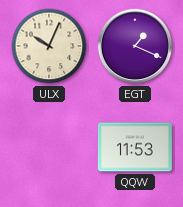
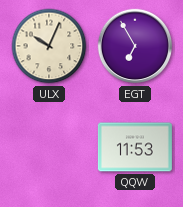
EGT: 1:19 -> 6:55 (135, 46)
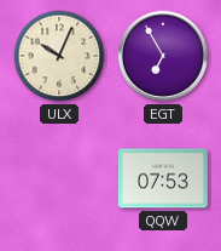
QQW: 11:53 -> 07:53 (163, 178)
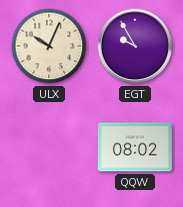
EGT: 6:55 -> 9:55 (135, 46)
QQW: 07:53 -> 08:02 (135, 147)
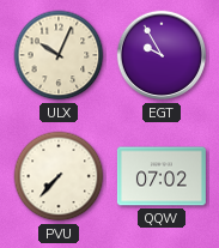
PVU: none -> 7:37 (59, 176)
QQW: 08:02 -> 07:02 (162, 176)
